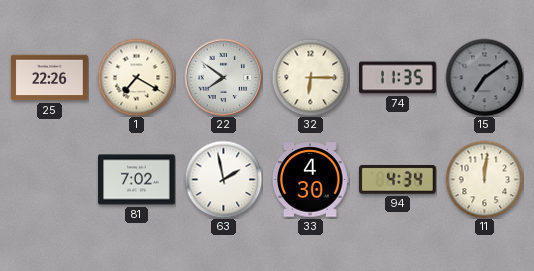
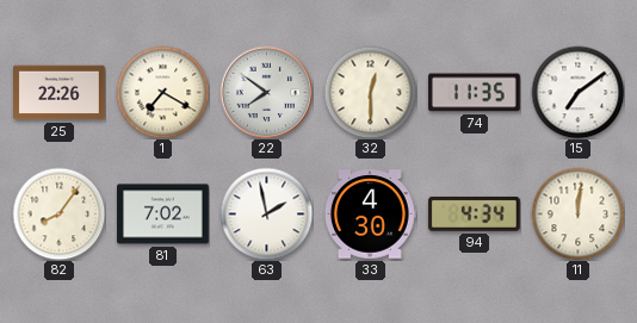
32: 6:15 -> 12:30 (370, 92)
15 dial: grey -> white (577, 92)
82: none -> 8:06 (58, 213)
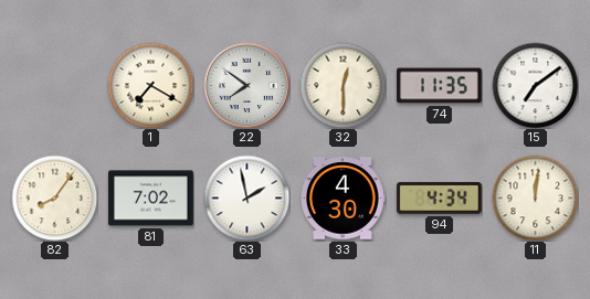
25: 22:26 -> none (60, 93)
